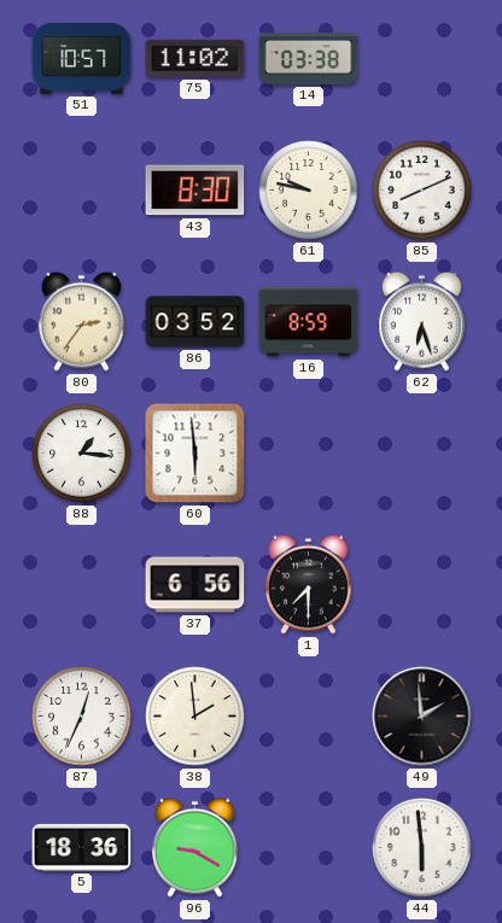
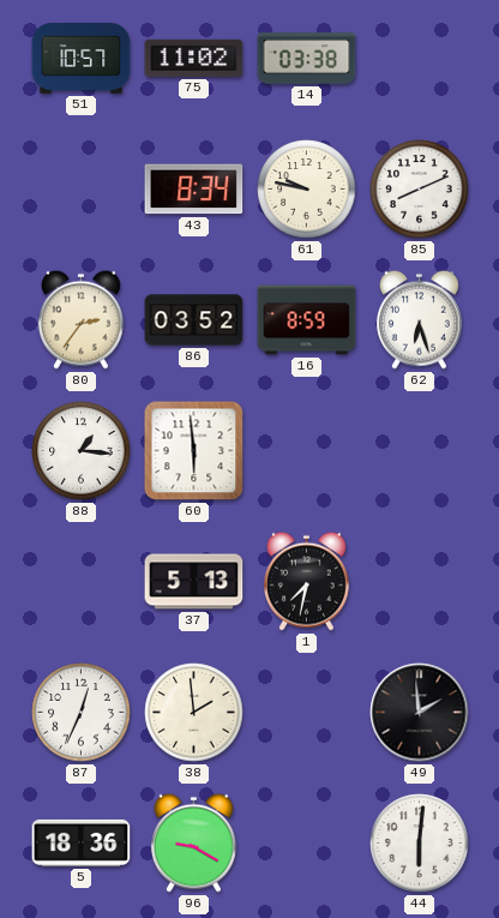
43: 8:30 -> 8:34 (194, 190)
37: 6:56 -> 5:13 (194, 582)
1: 7:30 -> 7:32 (306, 581)
44: 5:59 -> 6:01 (420, 844)
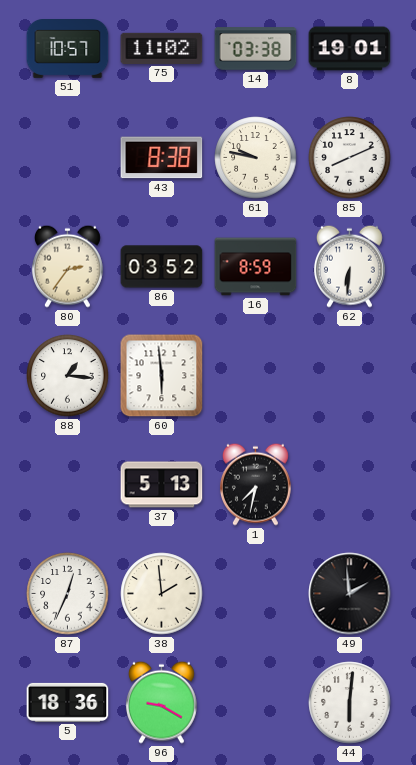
8: none -> 19:01 (350, 49)
43: 8:34 -> 8:38 (162, 158)
62: 6:27 -> 6:31 (349, 266)
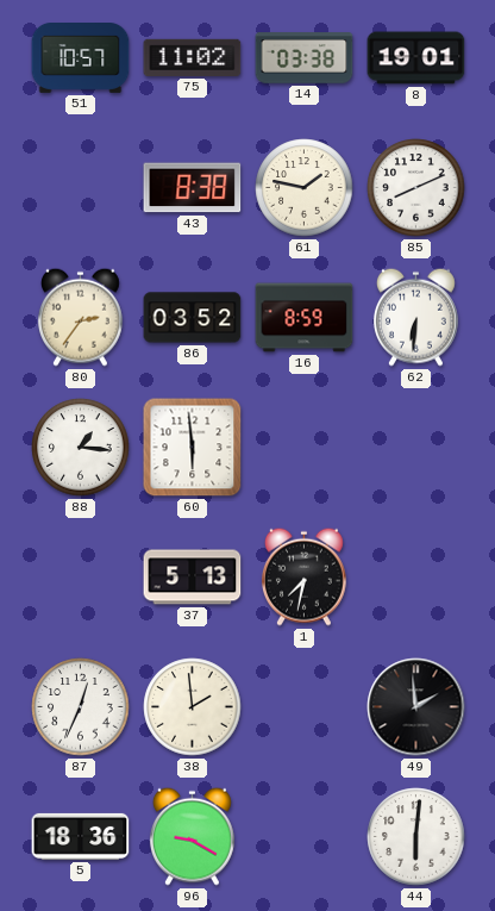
61: 9:47 -> 1:47 (305, 188)
